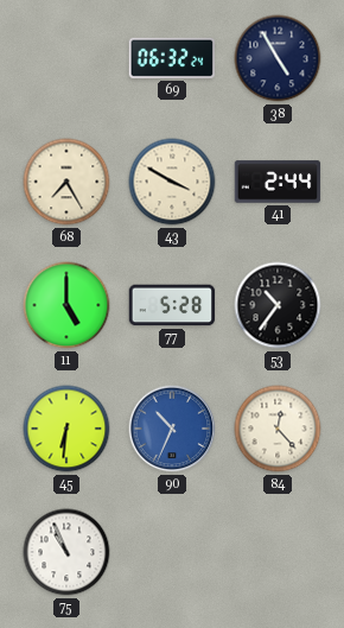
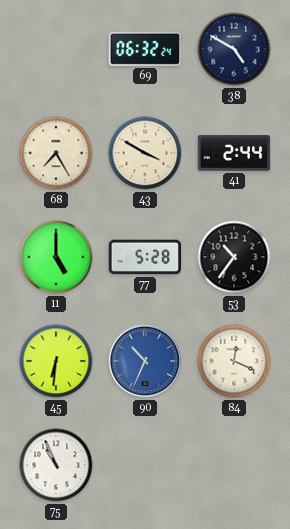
38: 4:55 -> 4:50 (234, 49)
84: 12:23 -> 12:19 (234, 361)
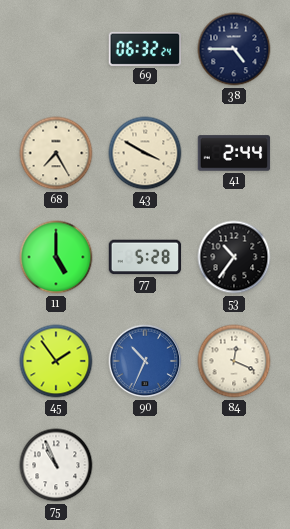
38: 4:50 -> 4:45 (234, 49)
45: 6:31 -> 1:54 (56, 361)
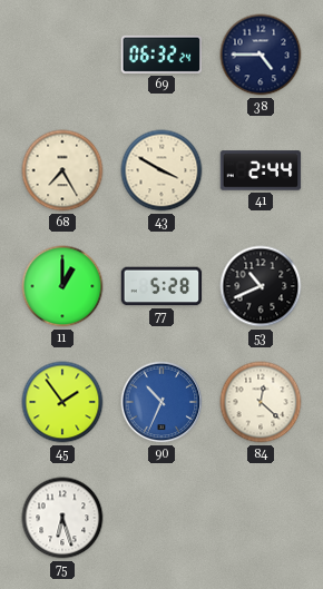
11: 5:00 -> 1:00 (62, 286)
53: 10:36 -> 10:41 (261, 286)
84: 12:19 -> 12:22 (261, 402)
75: 10:56 -> 6:27 (62, 518)
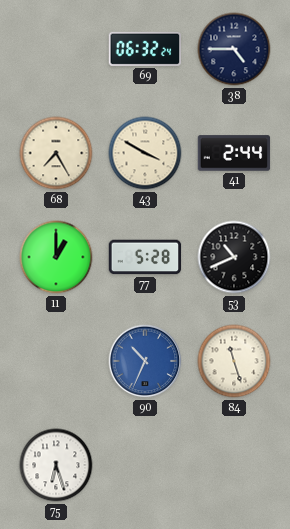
45: 1:54 -> none (62, 402)
84: 12:22 -> 11:27 (234, 361)
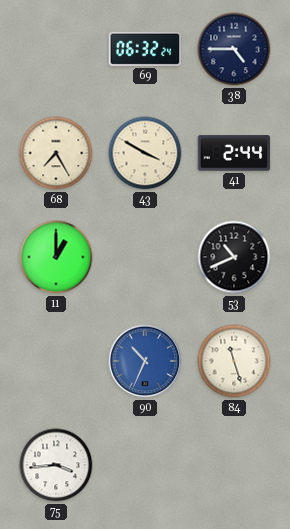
77: 5:28 -> none (145, 257)
75: 6:27 -> 3:44 (56, 465)
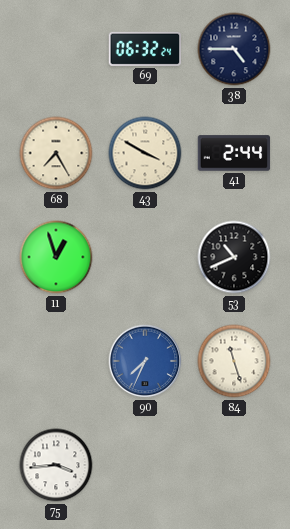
11: 1:00 -> 12:57 (56, 257)
90: 10:34 -> 7:34 (145, 361)
